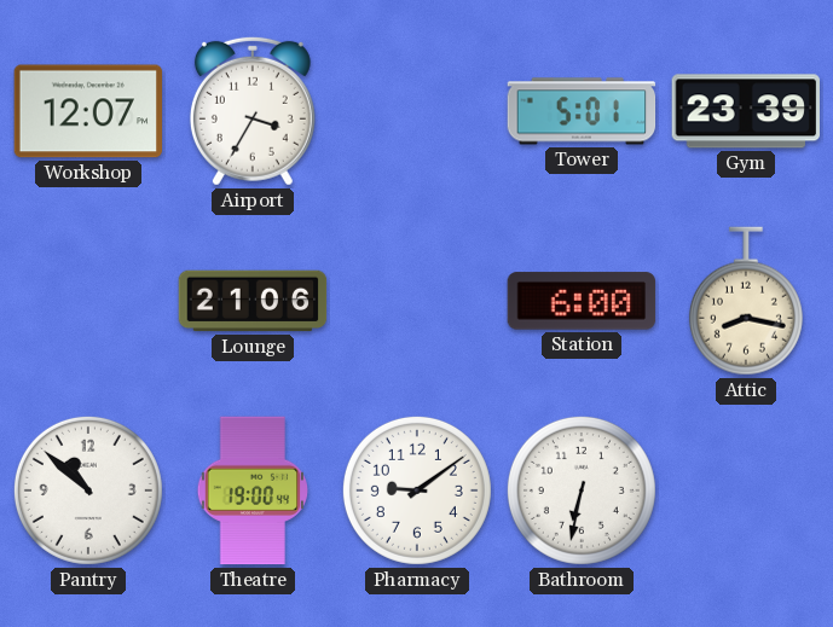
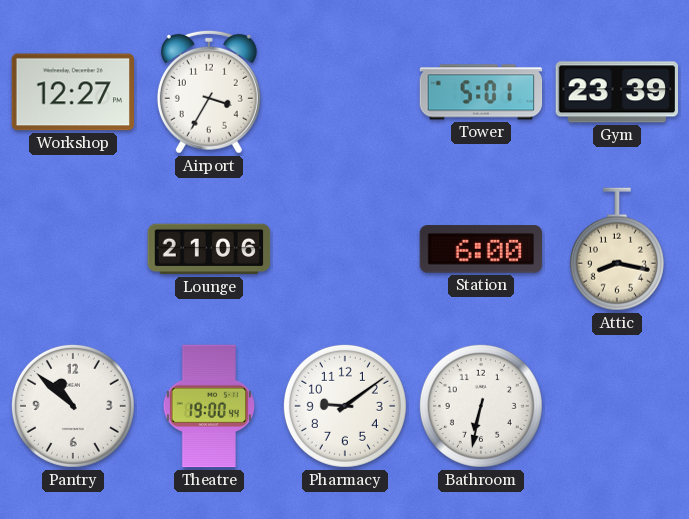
Workshop: 12:07 -> 12:27 (73, 92)
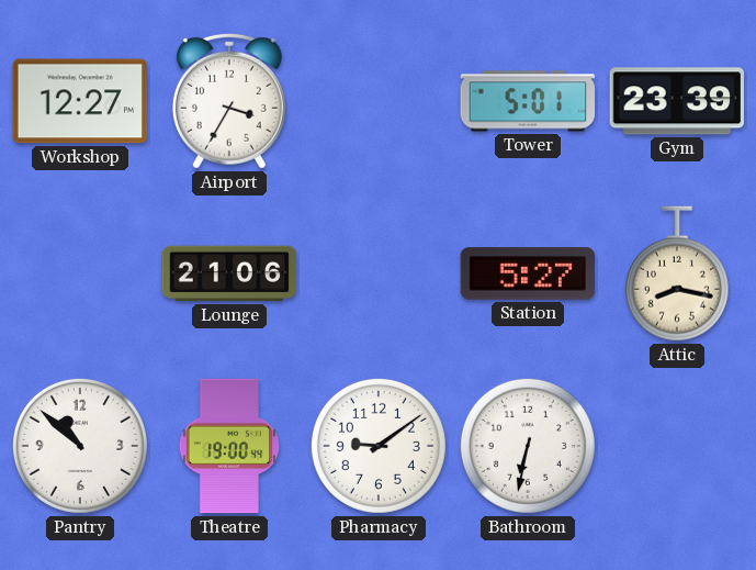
Station: 6:00 -> 5:27 (528, 273)
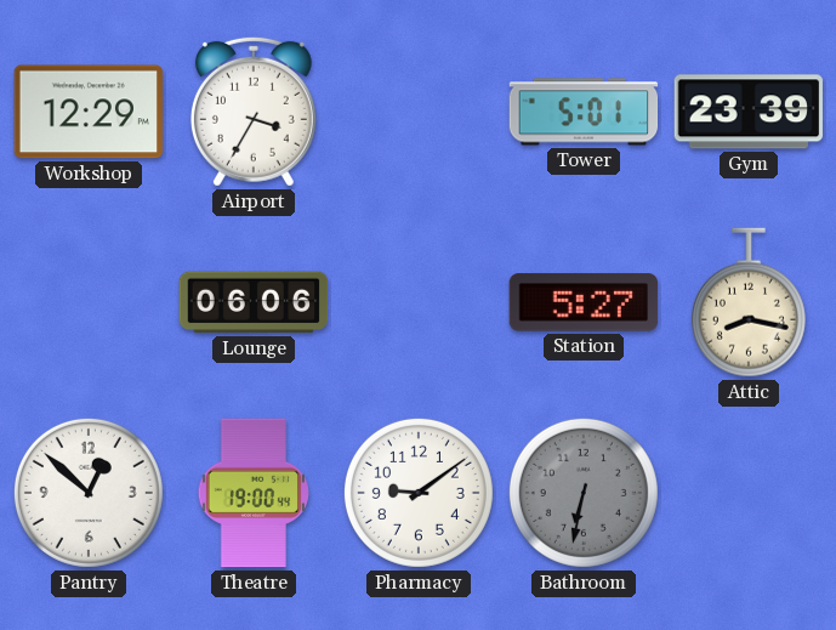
Workshop: 12:27 -> 12:29 (89, 112)
Lounge: 21:06 -> 06:06 (254, 302)
Pantry: 10:52 -> 12:52 (89, 493)
Bathroom dial: white -> grey (584, 493)
